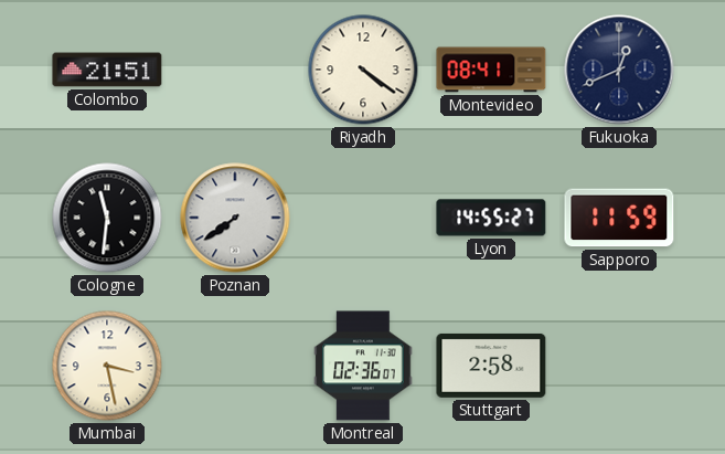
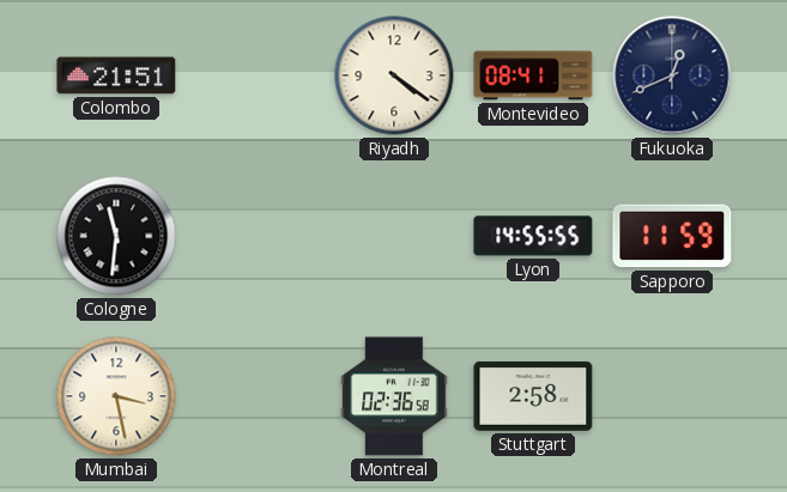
Poznan: 7:39 -> none (235, 218)
Lyon: 14:55:27 -> 14:55:55 (533, 236)
Montreal: 02:36:07 -> 02:36:58 (394, 396)
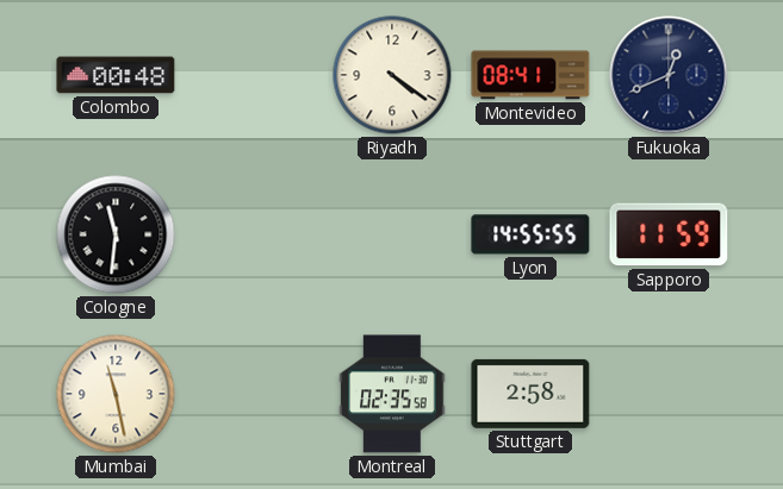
Colombo: 21:51 -> 00:48 (116, 75)
Mumbai: 3:28 -> 11:28 (116, 394)
Montreal: 02:36 -> 02:35 (392, 394)
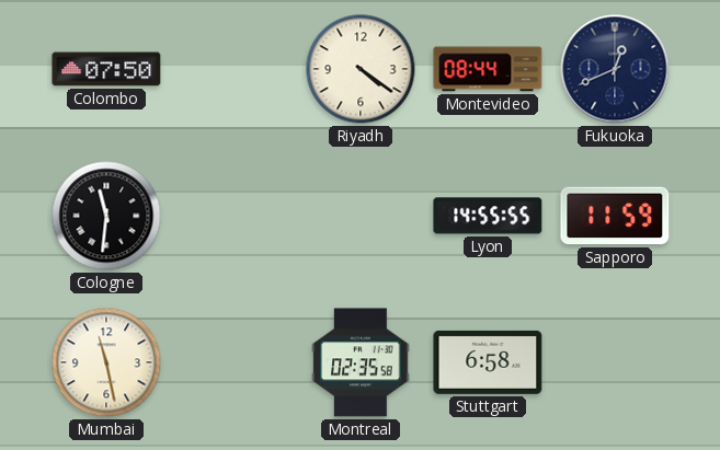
Colombo: 00:48 -> 07:50 (106, 69)
Montevideo: 08:41 -> 08:44 (488, 69)
Stuttgart: 2:58 -> 6:58 (488, 362)
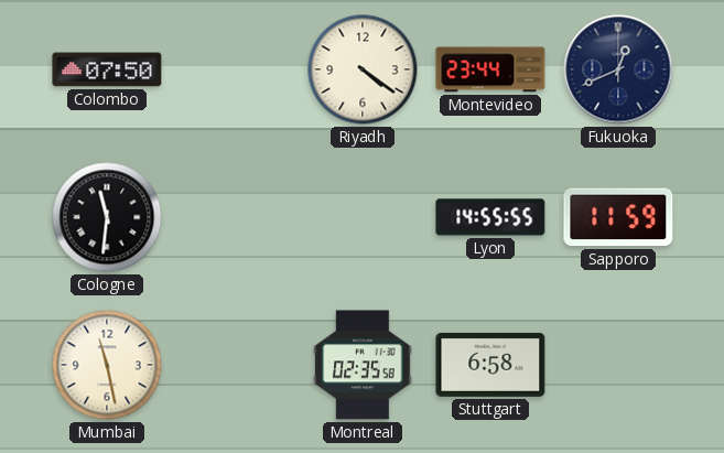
Montevideo: 08:44 -> 23:44 (490, 69)
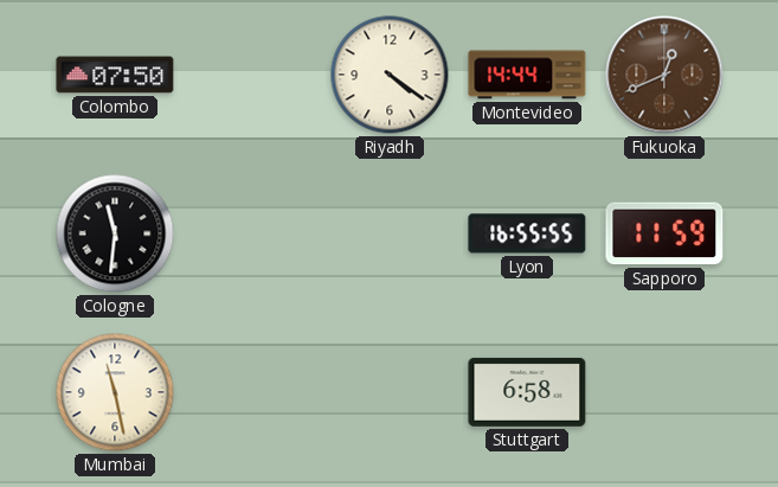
Montevideo: 23:44 -> 14:44 (527, 75)
Fukuoka dial: navy -> brown (664, 75)
Lyon: 14:55 -> 16:55 (527, 233)
Montreal: 02:35 -> none (363, 365)
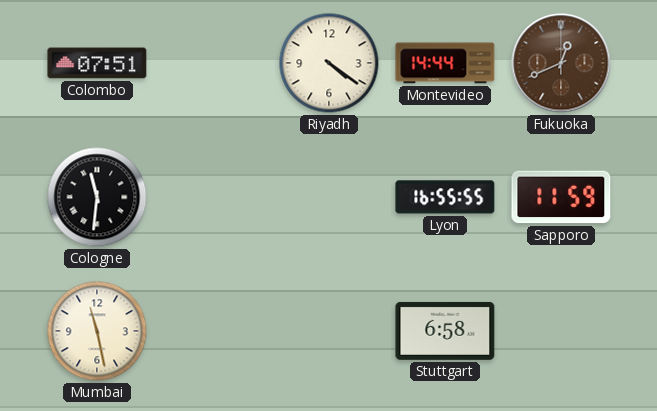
Colombo: 07:50 -> 07:51 (97, 63)
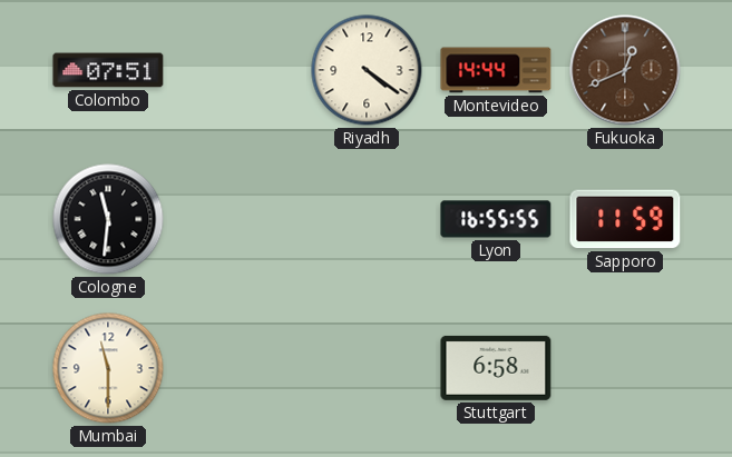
Mumbai: 11:28 -> 11:30 (108, 368)
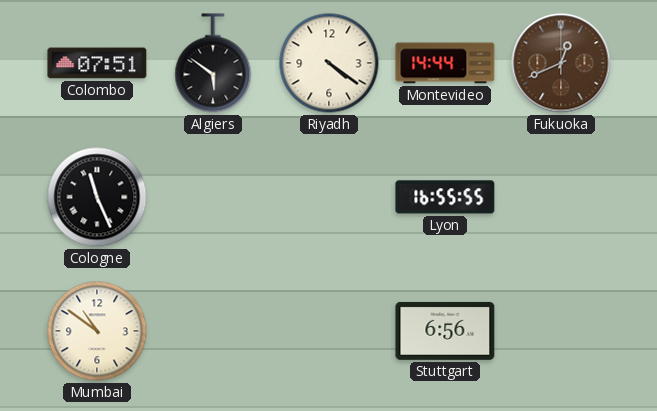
Algiers: none -> 5:51 (213, 63)
Cologne: 11:31 -> 11:26 (97, 197)
Sapporo: 11:59 -> none (625, 219)
Mumbai: 11:30 -> 10:51 (97, 331)
Stuttgart: 6:58 -> 6:56 (445, 331)
